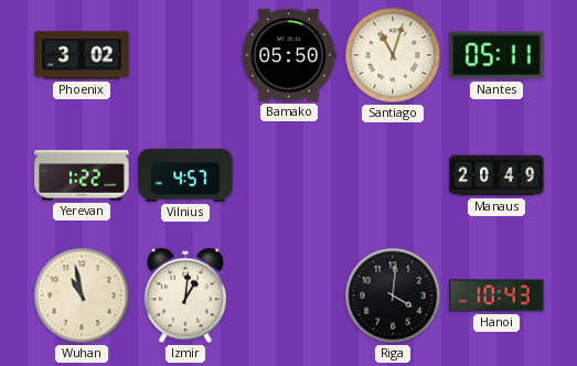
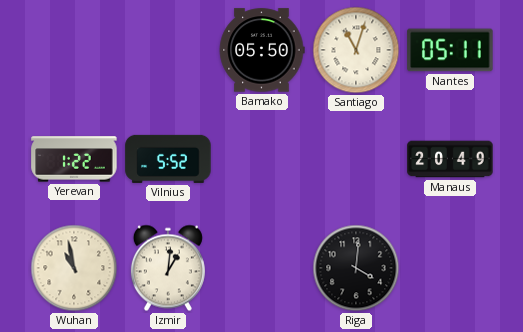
Phoenix: 3:02 -> none (82, 55)
Vilnius: 4:57 -> 5:52 (168, 159)
Hanoi: 10:43 -> none (496, 295)
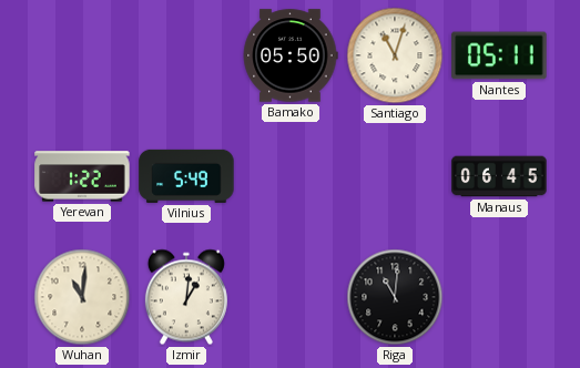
Vilnius: 5:52 -> 5:49 (186, 176)
Manaus: 20:49 -> 06:45 (499, 176)
Wuhan: 10:58 -> 11:01 (82, 297)
Riga: 4:01 -> 11:01 (395, 297)
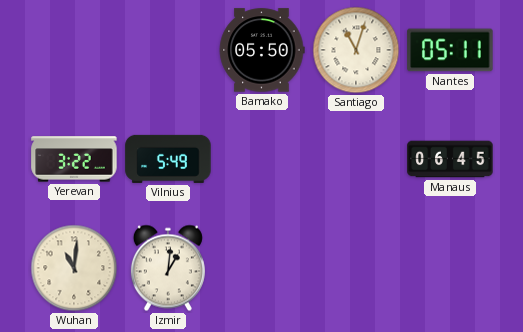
Yerevan: 1:22 -> 3:22 (74, 159)
Riga: 11:01 -> none (395, 297)
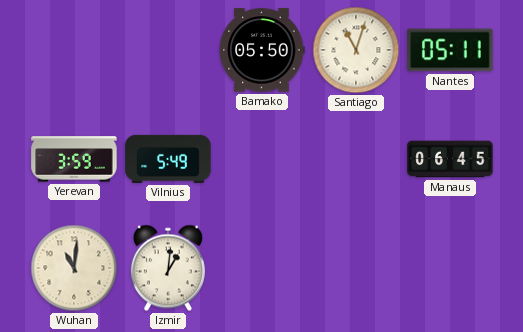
Yerevan: 3:22 -> 3:59 (74, 159)
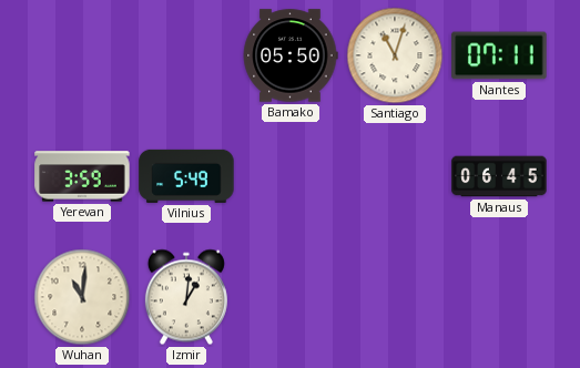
Nantes: 05:11 -> 07:11 (499, 55)
